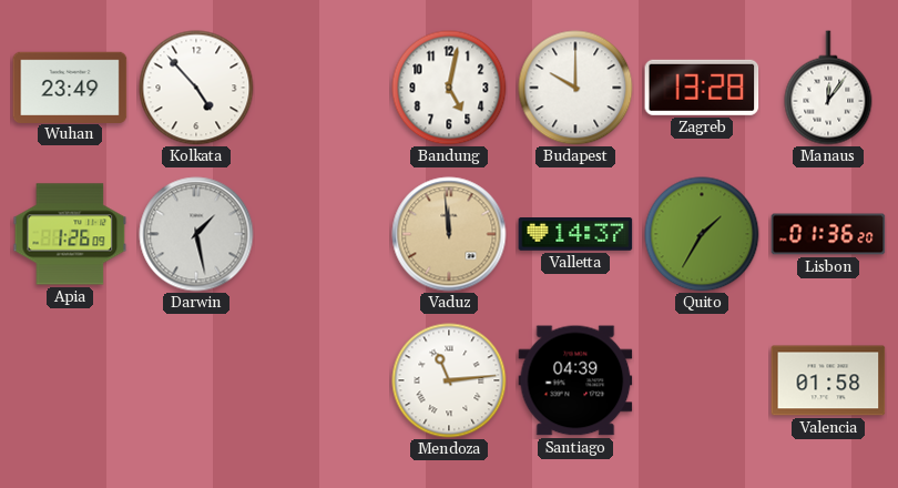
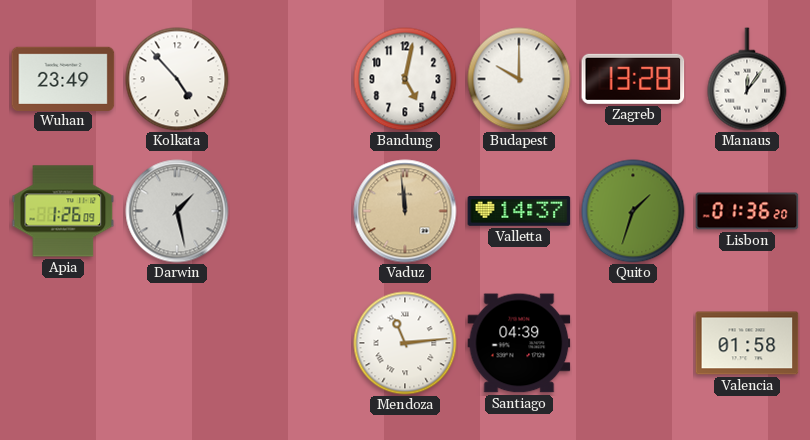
Quito: 1:35 -> 1:33 (633, 211)
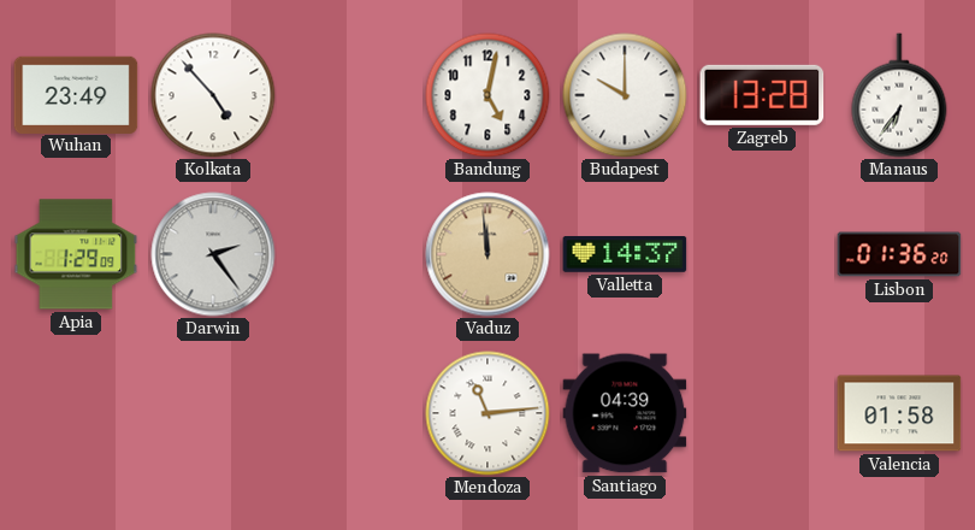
Manaus: 12:06 -> 6:36 (899, 95)
Apia: 1:26 -> 1:29 (76, 254)
Darwin: 1:28 -> 2:24 (213, 254)
Quito: 1:33 -> none (633, 211)
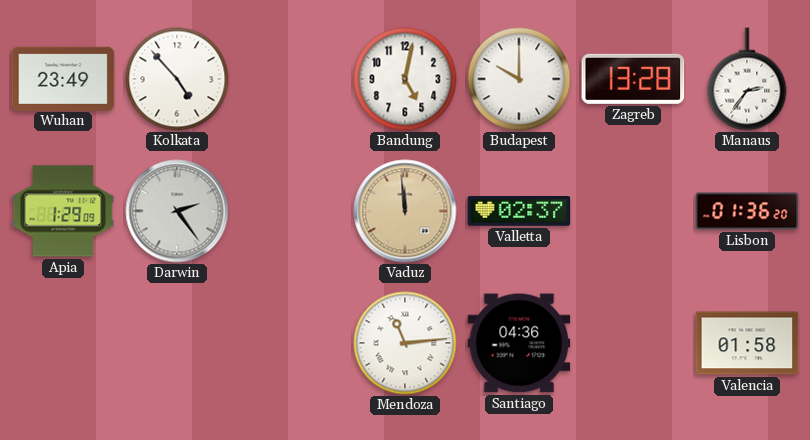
Manaus: 6:36 -> 2:36 (747, 79)
Valletta: 14:37 -> 02:37 (519, 212)
Santiago: 04:39 -> 04:36 (519, 343)
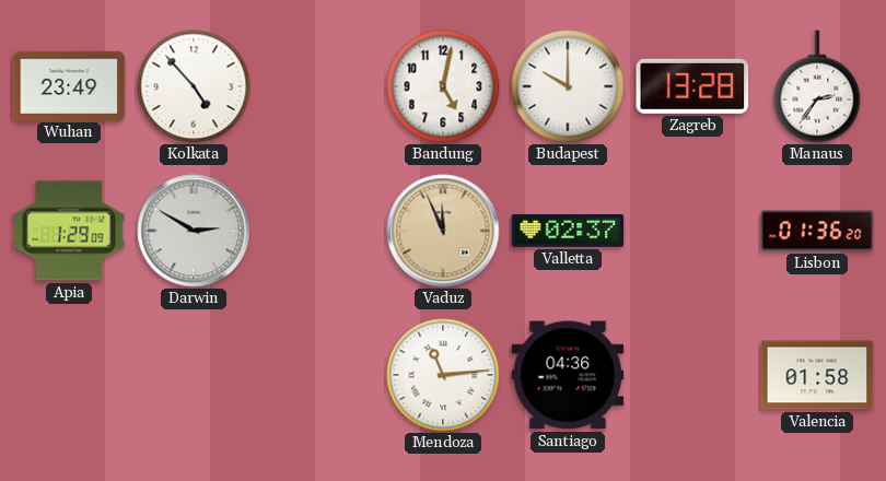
Darwin: 2:24 -> 2:50 (194, 231)
Vaduz: 11:59 -> 11:56 (443, 231)
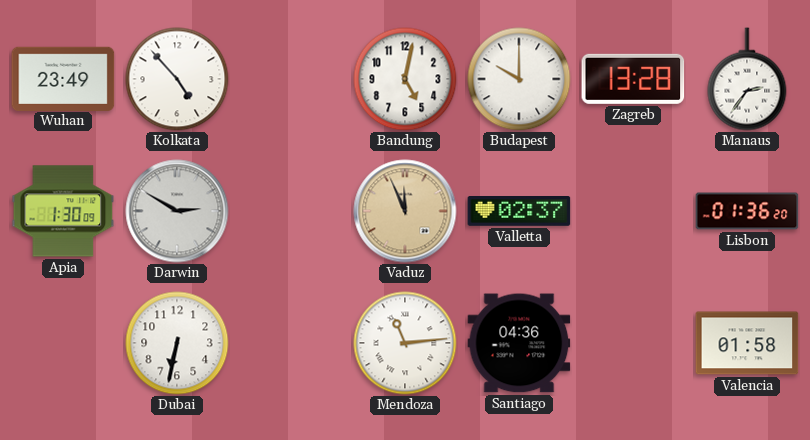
Apia: 1:29 -> 1:30 (63, 211)
Dubai: none -> 6:32 (177, 343)
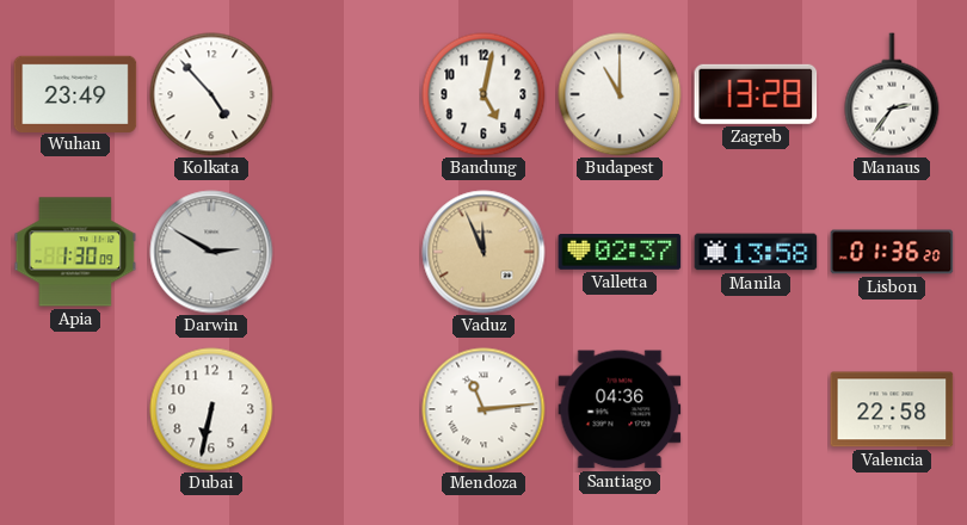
Budapest: 10:00 -> 11:00 (620, 94)
Manila: none -> 13:58 (756, 252)
Valencia: 01:58 -> 22:58 (892, 409)
